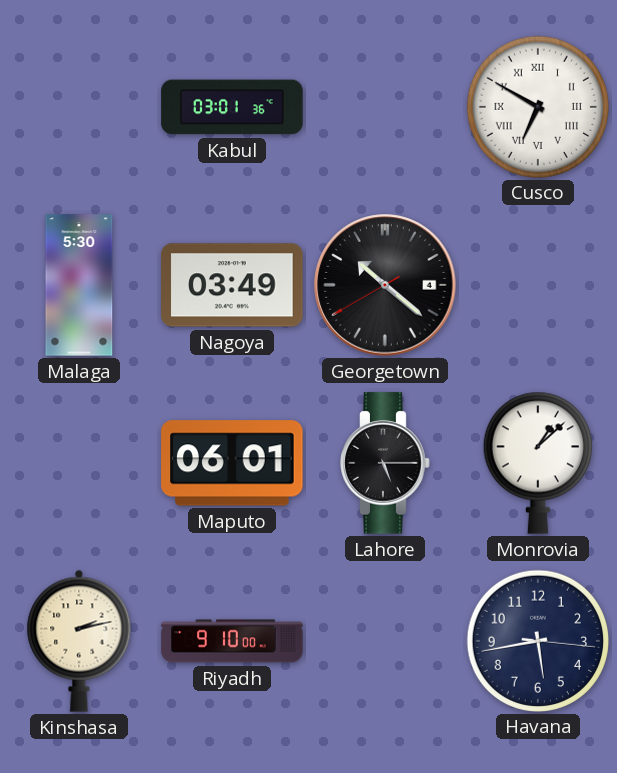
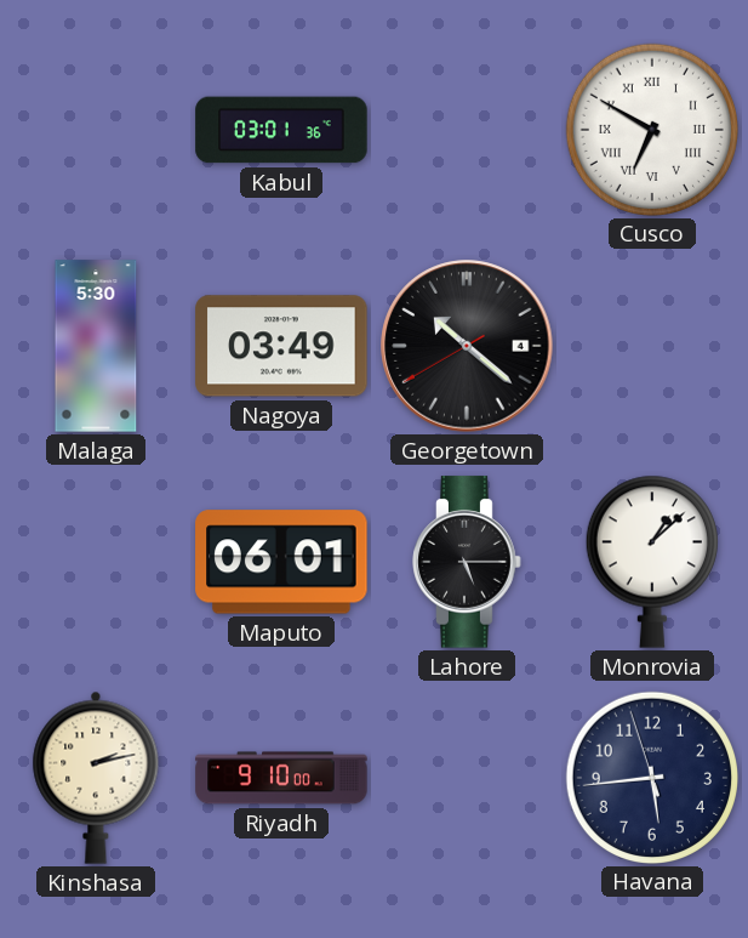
Havana: 5:43:16 -> 5:43:57 (651, 777)
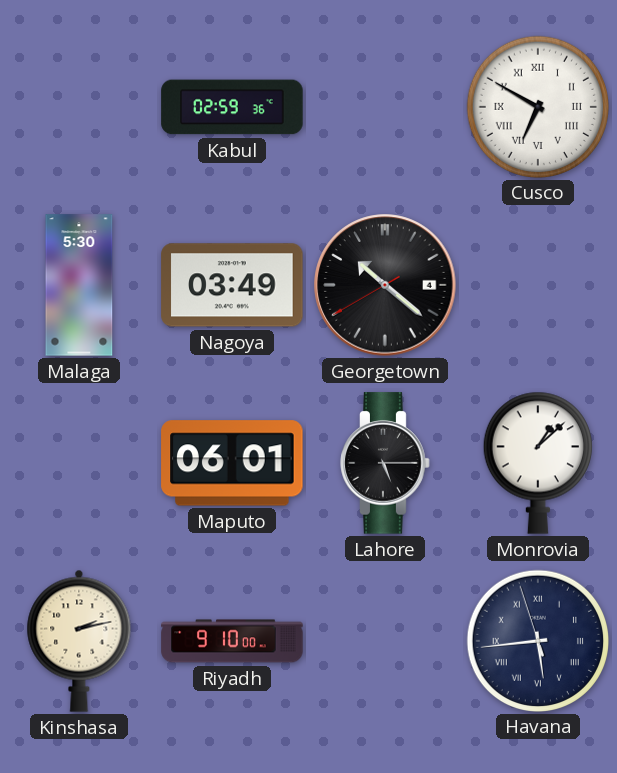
Kabul: 03:01 -> 02:59 (232, 107)
Havana numerals: Arabic -> Roman (537, 640)
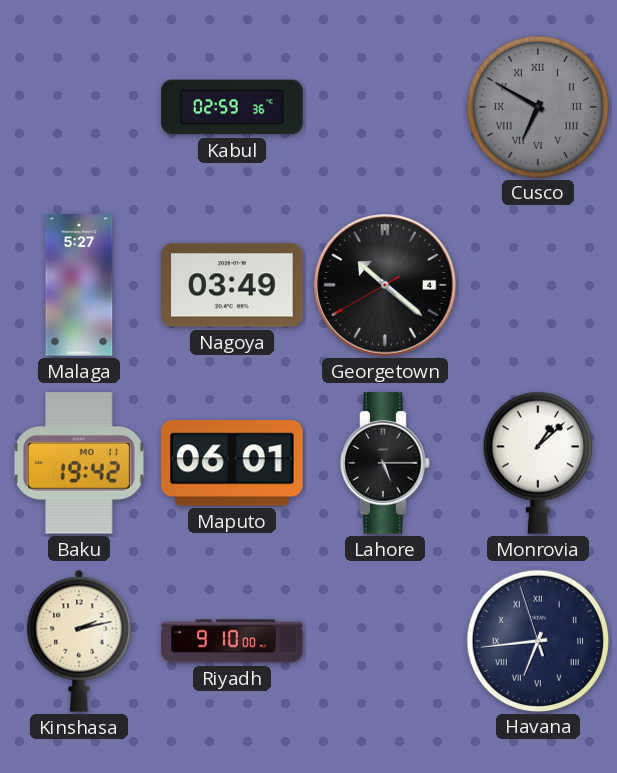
Cusco dial: white -> grey (537, 106)
Malaga: 5:30 -> 5:27 (79, 285)
Baku: none -> 19:42 (79, 463)
Havana: 5:43 -> 6:43 (537, 640)
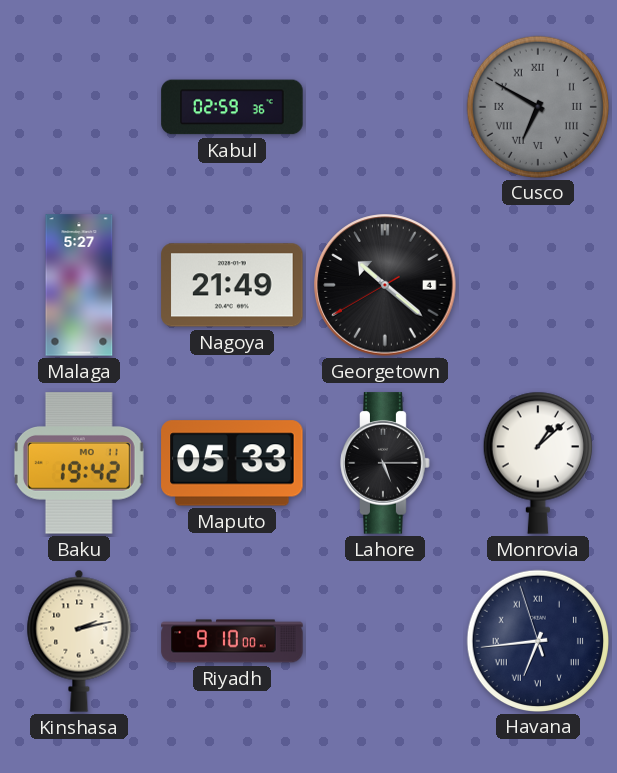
Nagoya: 03:49 -> 21:49 (232, 285)
Maputo: 06:01 -> 05:33 (232, 463)
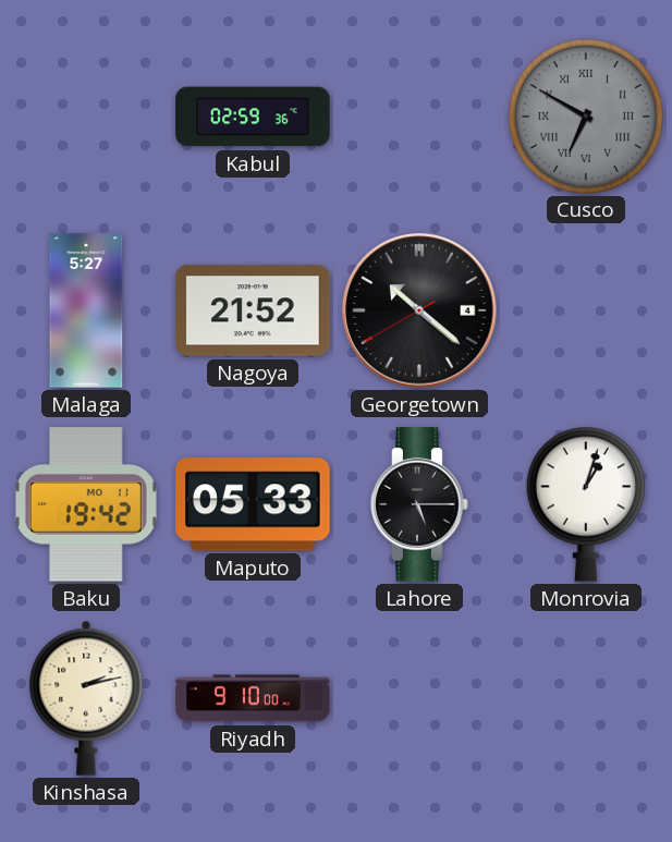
Nagoya: 21:49 -> 21:52 (253, 310)
Monrovia: 1:08 -> 1:03 (586, 504)
Havana: 6:43 -> none (537, 640)
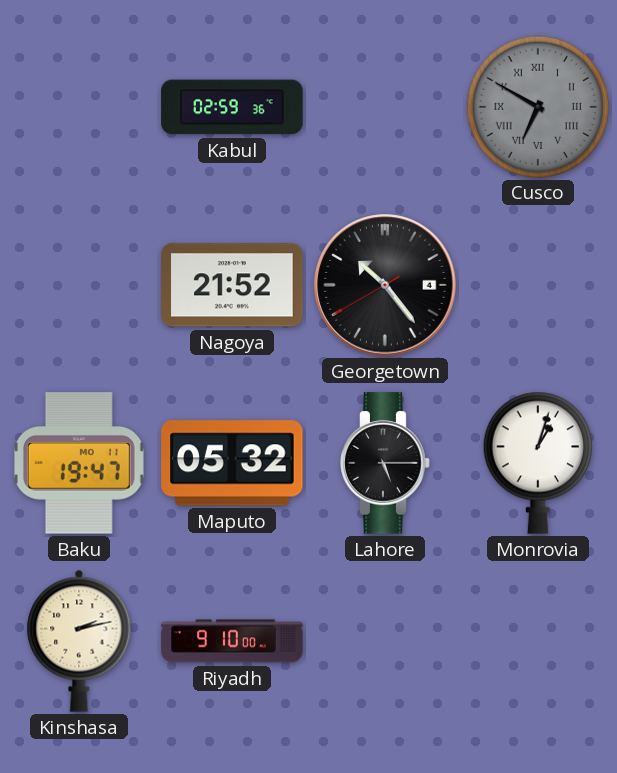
Malaga: 5:27 -> none (86, 310)
Georgetown: 10:21 -> 10:23 (385, 285)
Baku: 19:42 -> 19:47 (79, 463)
Maputo: 05:33 -> 05:32 (232, 463)
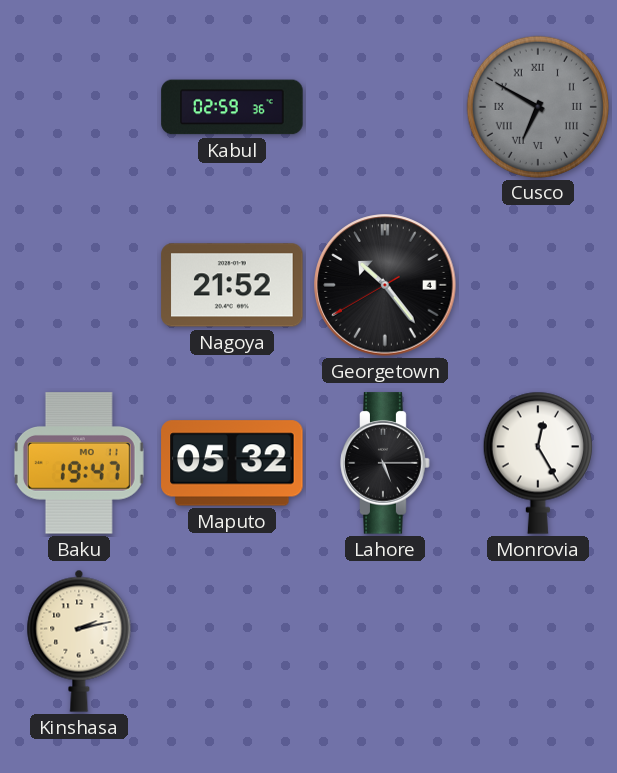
Monrovia: 1:03 -> 12:25 (538, 463)
Riyadh: 9:10 -> none (232, 641)
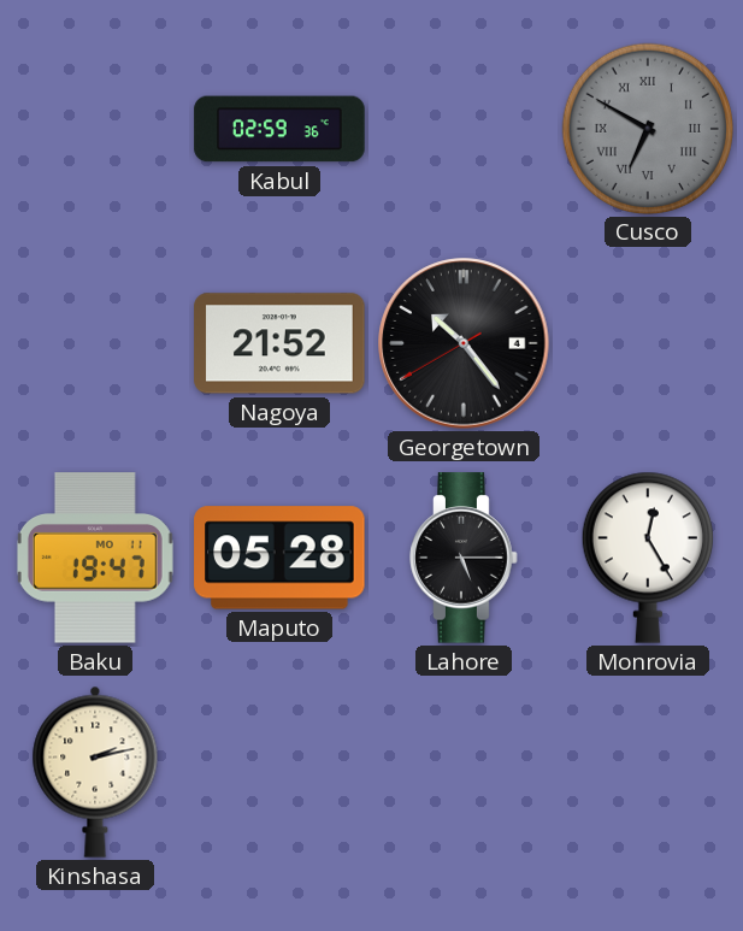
Maputo: 05:32 -> 05:28 (279, 558)
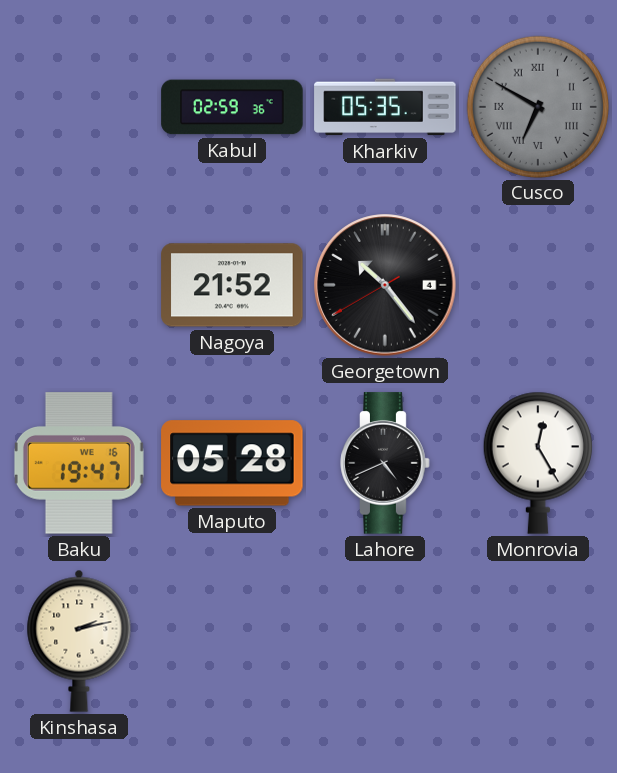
Kharkiv: none -> 05:35 (385, 107)
Baku date: MO 11 -> WE 16 (79, 463)
Lahore: 5:15 -> 4:41 (385, 463)
